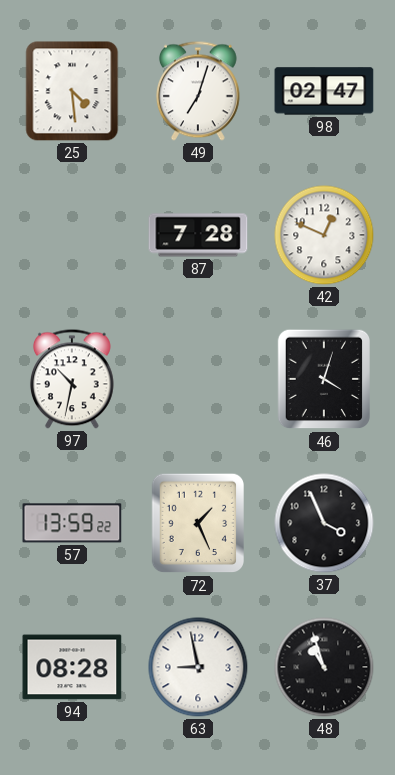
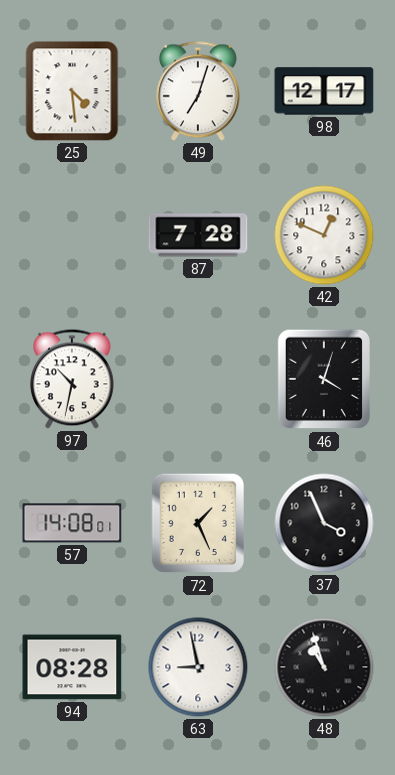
98: 02:47 -> 12:17 (324, 91)
57: 13:59 -> 14:08 (72, 523)
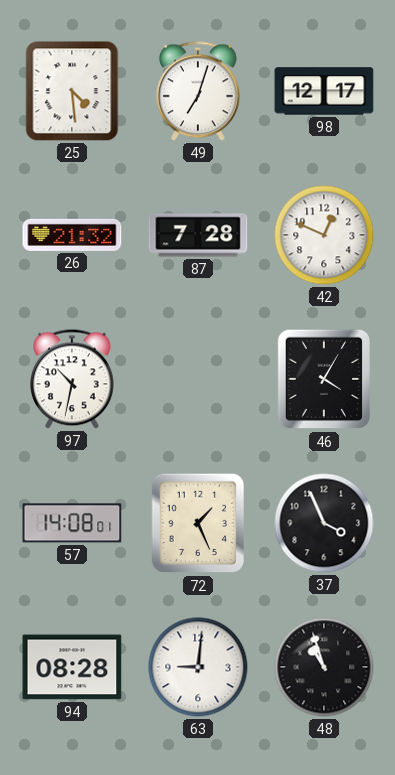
26: none -> 21:32 (72, 235)
46: 4:03 -> 4:05 (324, 379)
63: 8:58 -> 9:01 (198, 667)
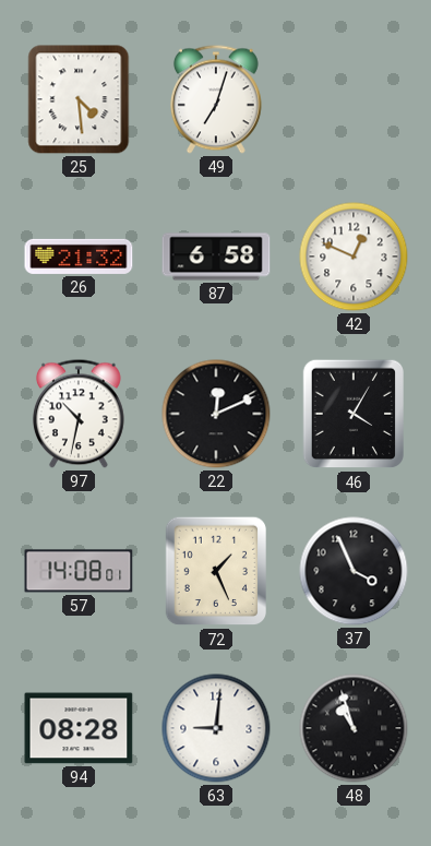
98: 12:17 -> none (324, 91)
87: 7:28 -> 6:58 (216, 257)
22: none -> 12:11 (216, 414)
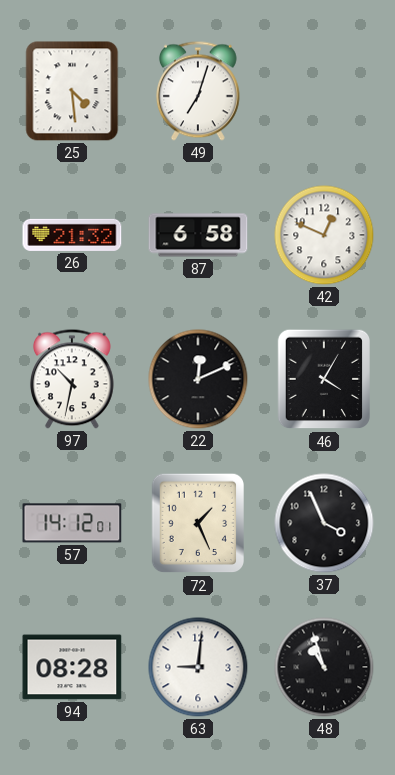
57: 14:08 -> 14:12 (72, 523)
